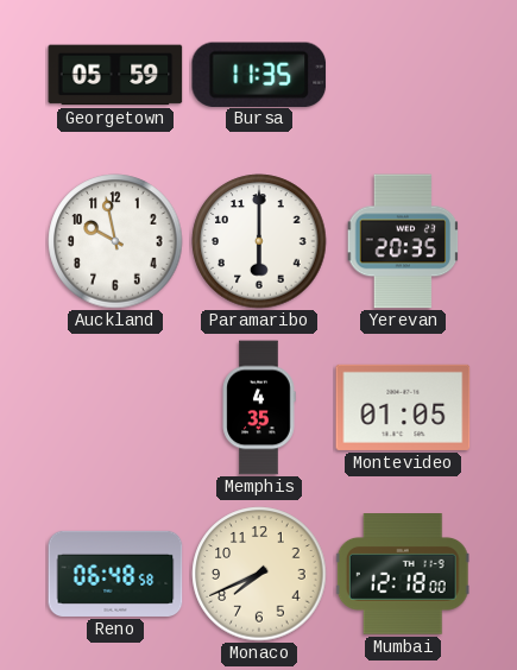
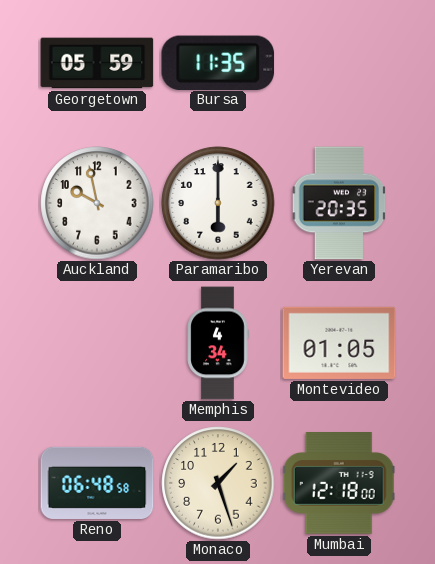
Memphis: 4:35 -> 4:34 (218, 343)
Monaco: 7:41 -> 1:27 (218, 483)
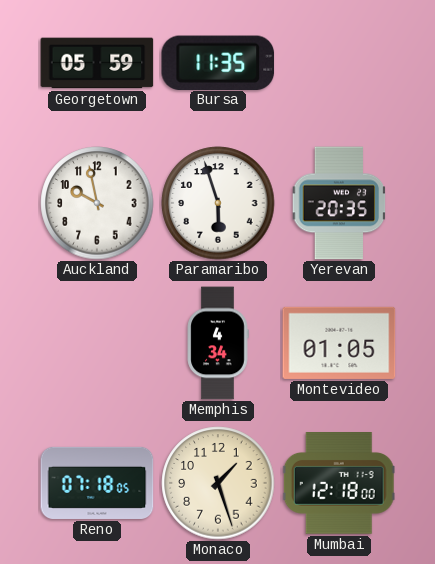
Paramaribo: 6:00 -> 5:57 (218, 203)
Reno: 06:48 -> 07:18 (97, 483)
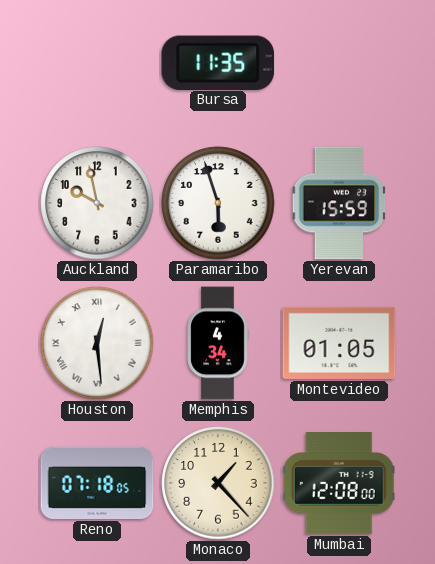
Georgetown: 05:59 -> none (97, 63)
Yerevan: 20:35 -> 15:59 (339, 203)
Houston: none -> 12:29 (97, 343)
Monaco: 1:27 -> 1:23 (218, 483)
Mumbai: 12:18 -> 12:08 (339, 483)
